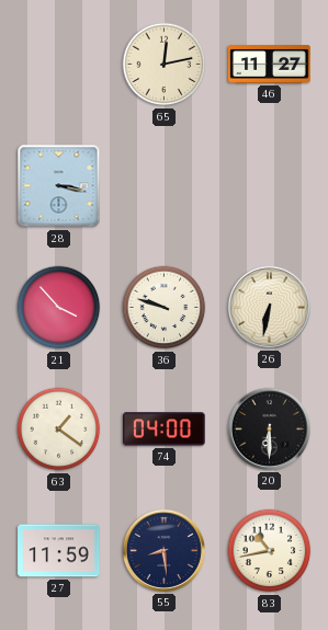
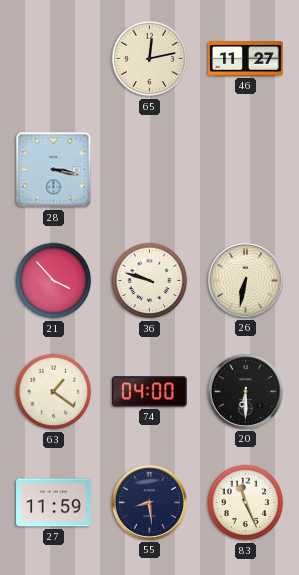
83: 10:43 -> 11:26 (246, 503)
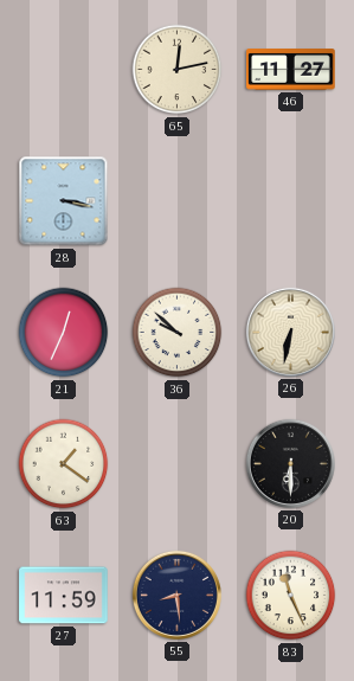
21: 3:53 -> 12:34 (64, 333)
36: 9:48 -> 9:52 (178, 333)
74: 04:00 -> none (150, 392)
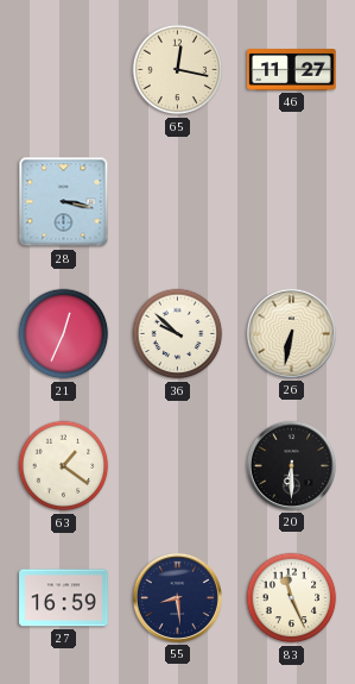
65: 12:13 -> 12:17 (178, 70)
27: 11:59 -> 16:59 (64, 598)
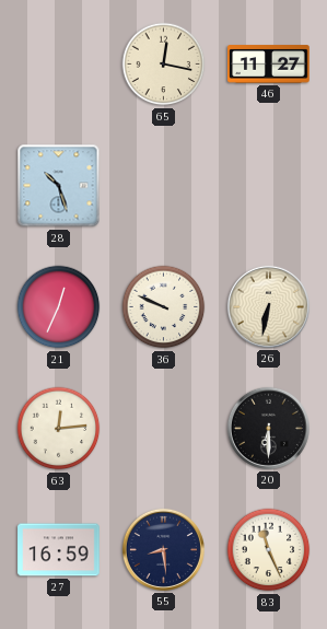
28: 3:17 -> 10:27 (59, 186)
36: 9:52 -> 9:49 (164, 307)
63: 1:21 -> 12:14 (59, 429)
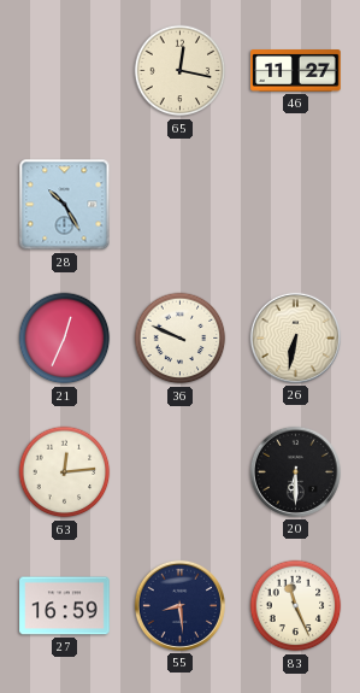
28: 10:27 -> 10:25 (65, 205)
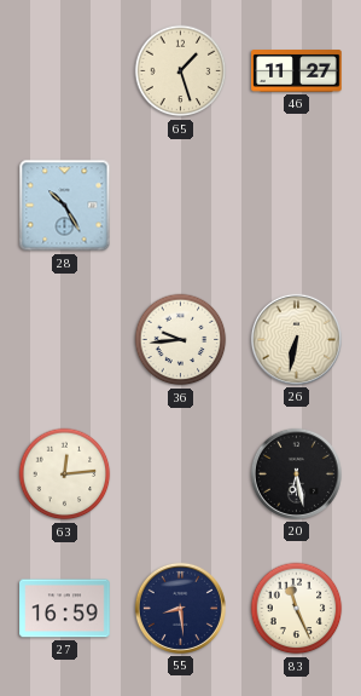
65: 12:17 -> 1:27 (181, 71)
21: 12:34 -> none (65, 339)
36: 9:49 -> 9:44 (181, 340)
20: 6:30 -> 6:28 (296, 473)
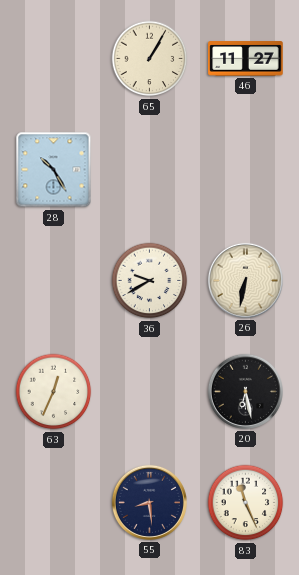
65: 1:27 -> 1:05 (150, 59)
36: 9:44 -> 9:40 (150, 281)
63: 12:14 -> 12:34 (54, 392)
27: 16:59 -> none (65, 609)
